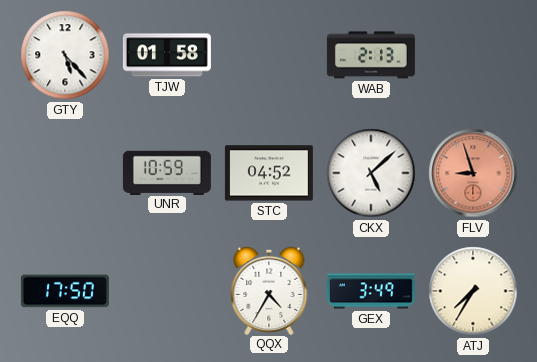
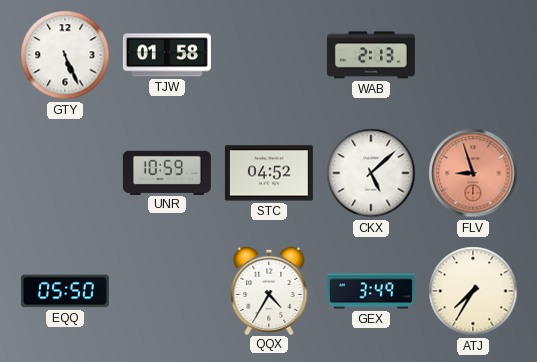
GTY: 5:23 -> 5:26 (65, 55)
EQQ: 17:50 -> 05:50 (65, 291)
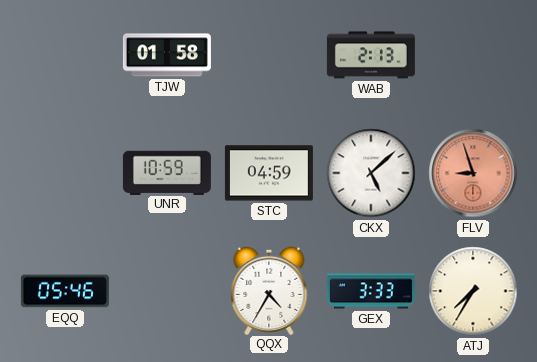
GTY: 5:26 -> none (65, 55)
STC: 04:52 -> 04:59 (269, 173)
EQQ: 05:50 -> 05:46 (65, 291)
GEX: 3:49 -> 3:33 (371, 291)
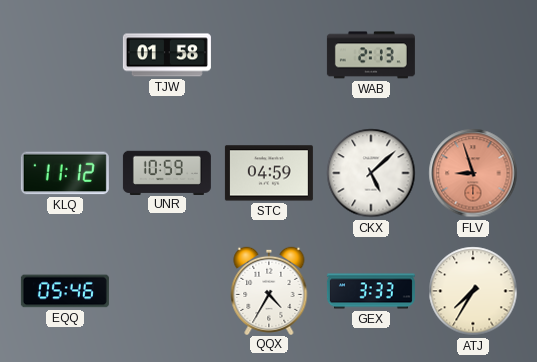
KLQ: none -> 11:12 (65, 173)
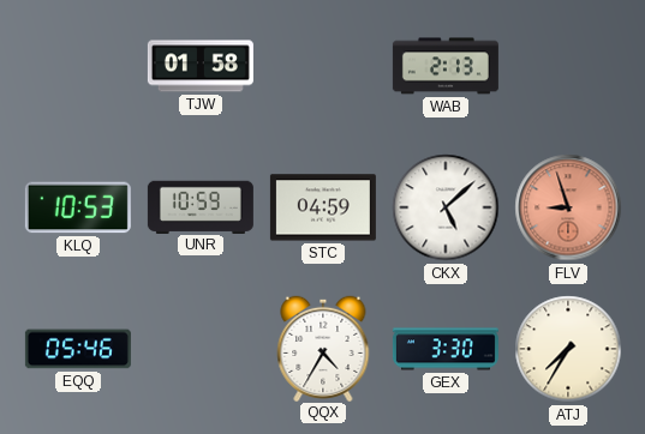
KLQ: 11:12 -> 10:53 (78, 207)
GEX: 3:33 -> 3:30 (446, 349)
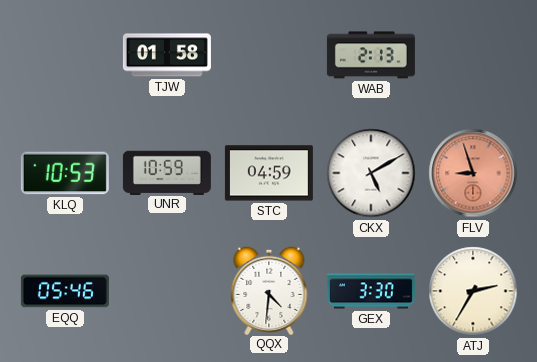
CKX: 5:08 -> 5:10 (371, 173)
QQX: 4:35 -> 4:31 (269, 290)
ATJ: 7:35 -> 2:35 (473, 291)
